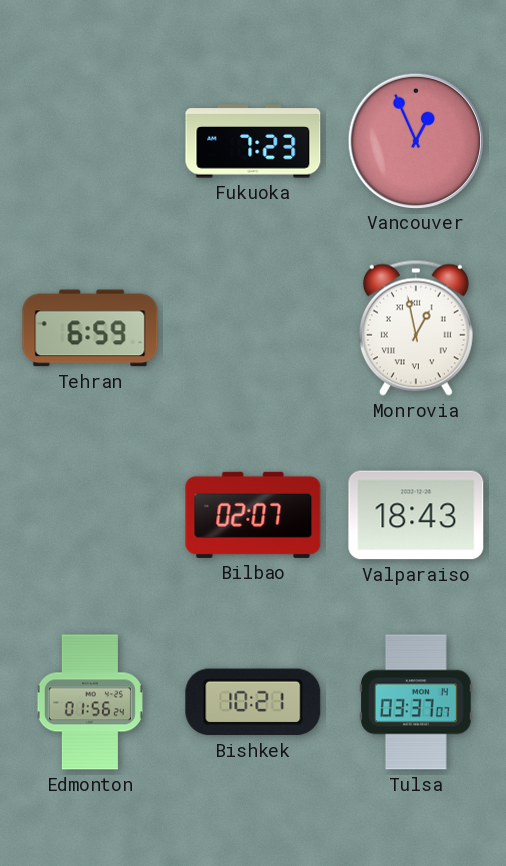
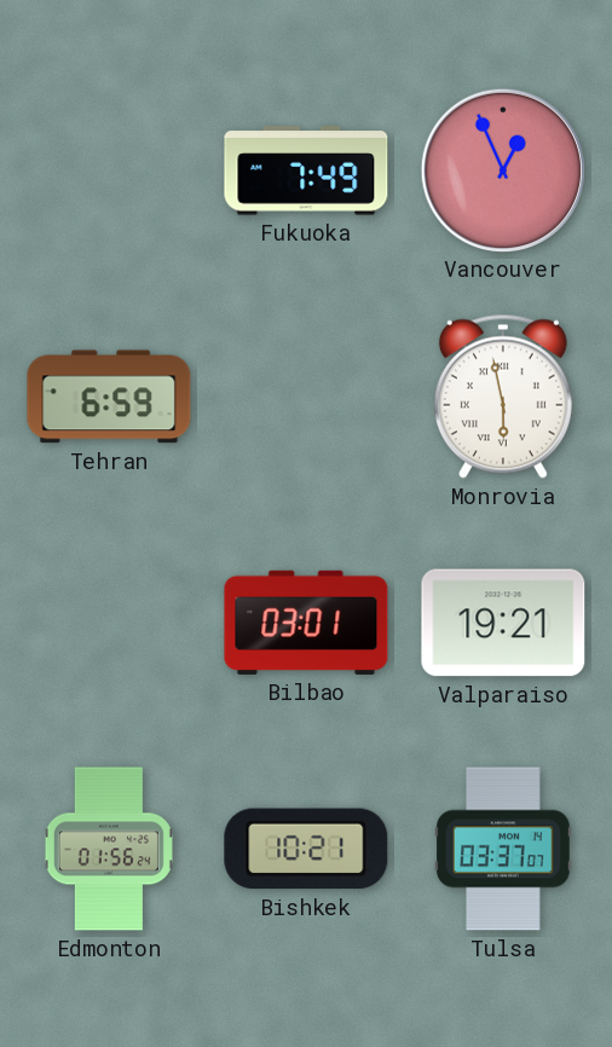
Fukuoka: 7:23 -> 7:49 (306, 170)
Monrovia: 12:58 -> 5:58 (503, 397)
Bilbao: 02:07 -> 03:01 (306, 623)
Valparaiso: 18:43 -> 19:21 (503, 623)
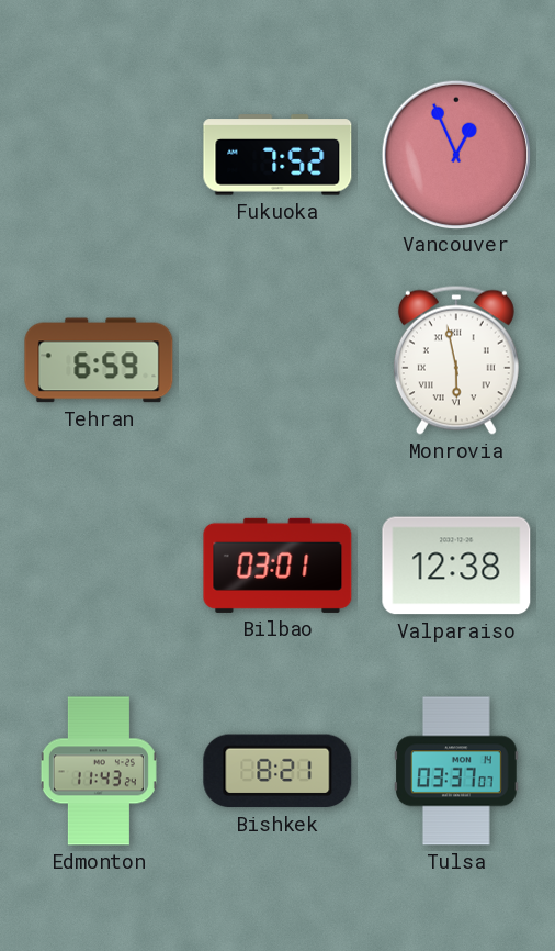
Fukuoka: 7:49 -> 7:52 (277, 155)
Valparaiso: 19:21 -> 12:38 (456, 566)
Edmonton: 01:56 -> 11:43 (99, 771)
Bishkek: 10:21 -> 8:21 (277, 771)
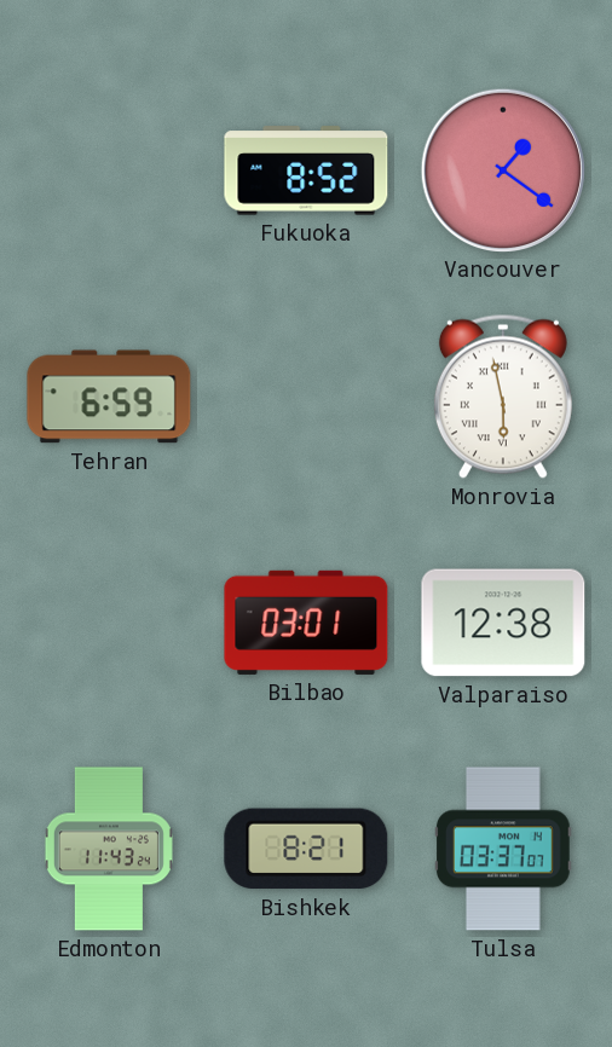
Fukuoka: 7:52 -> 8:52 (306, 170)
Vancouver: 12:56 -> 1:21 (502, 169)
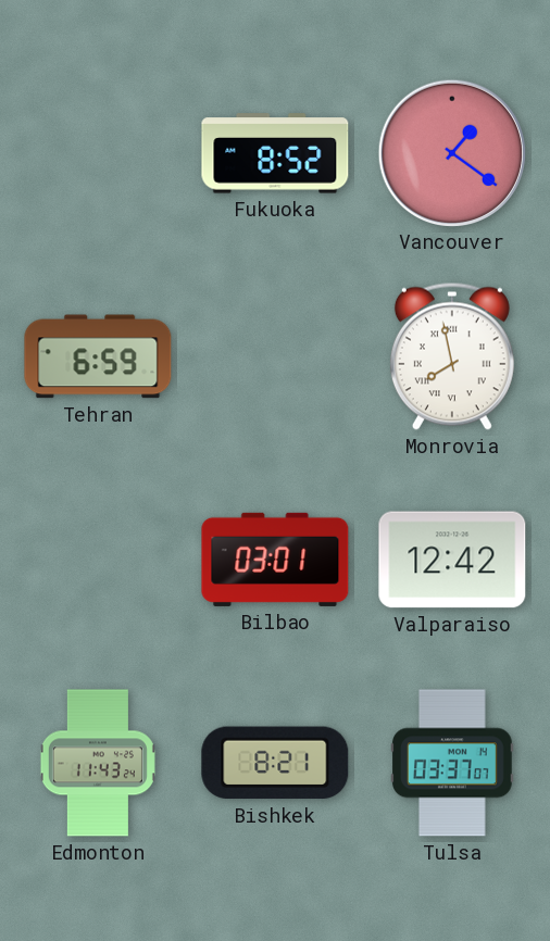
Monrovia: 5:58 -> 7:58 (452, 356)
Valparaiso: 12:38 -> 12:42 (452, 560)
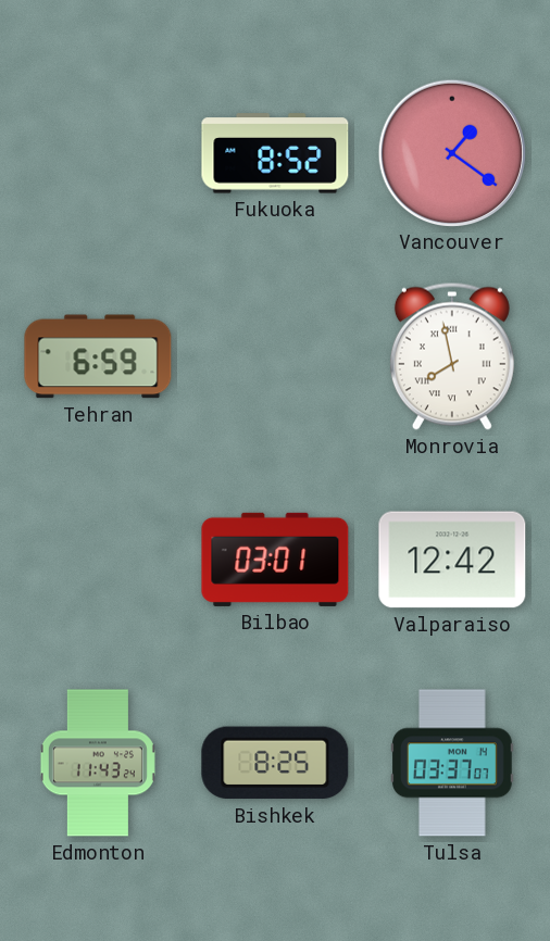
Bishkek: 8:21 -> 8:25 (275, 763)
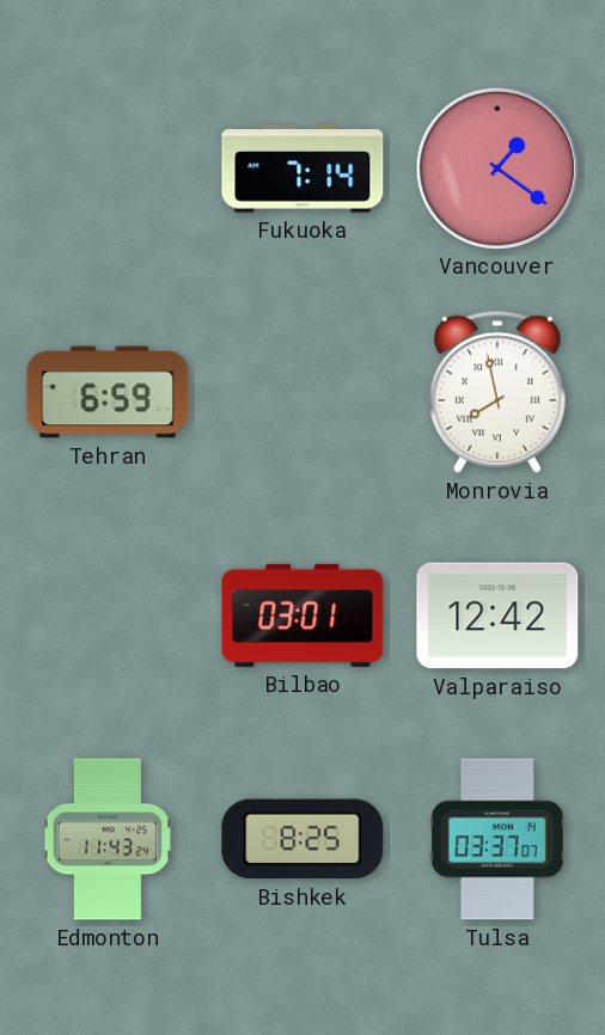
Fukuoka: 8:52 -> 7:14 (302, 169)
